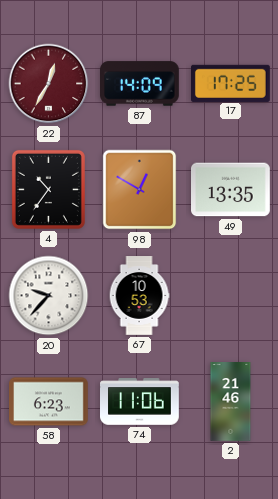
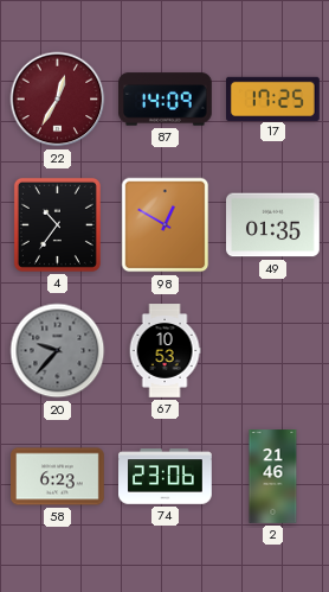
49: 13:35 -> 01:35 (273, 225)
20 dial: white -> grey (58, 351)
74: 11:06 -> 23:06 (166, 477)
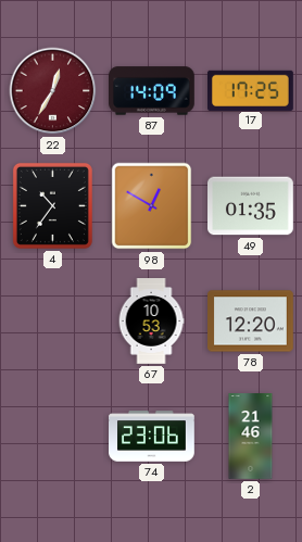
20: 9:37 -> none (58, 351)
78: none -> 12:20 (251, 322)
58: 6:23 -> none (58, 477)
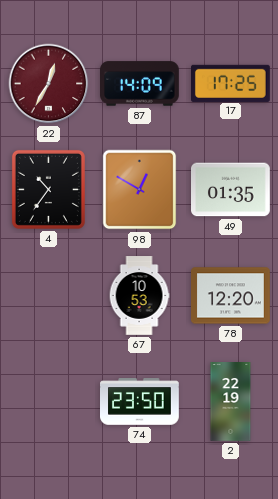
74: 23:06 -> 23:50 (140, 402)
2: 21:46 -> 22:19 (231, 402)
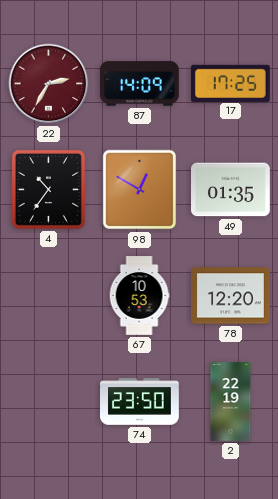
22: 12:35 -> 2:35 (49, 84)
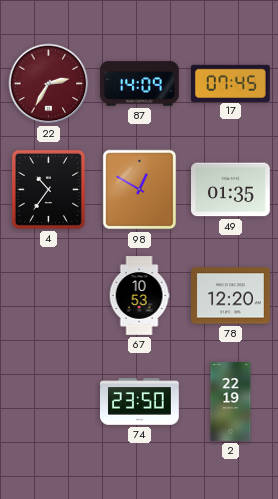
17: 17:25 -> 07:45 (231, 83)
